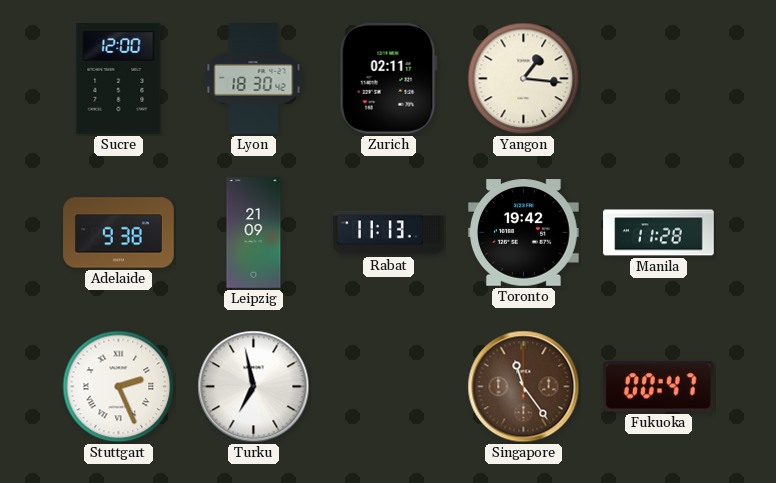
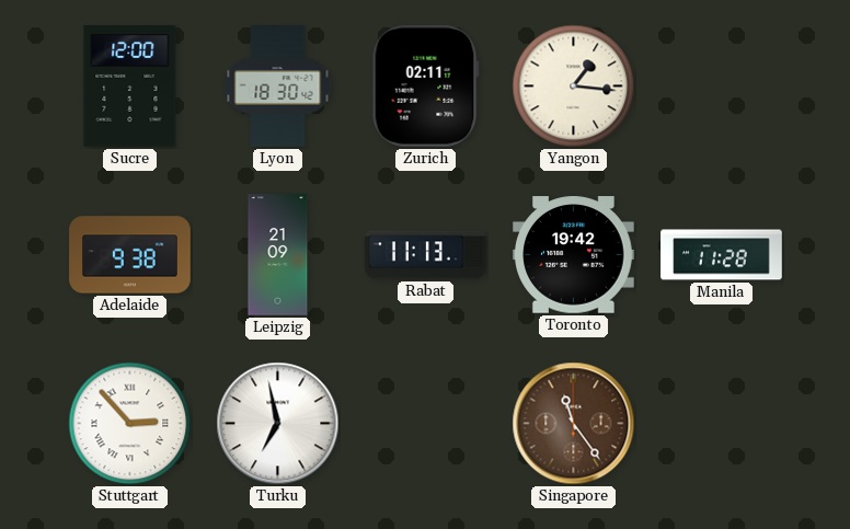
Stuttgart: 2:26 -> 2:53 (130, 424)
Fukuoka: 00:47 -> none (658, 387)
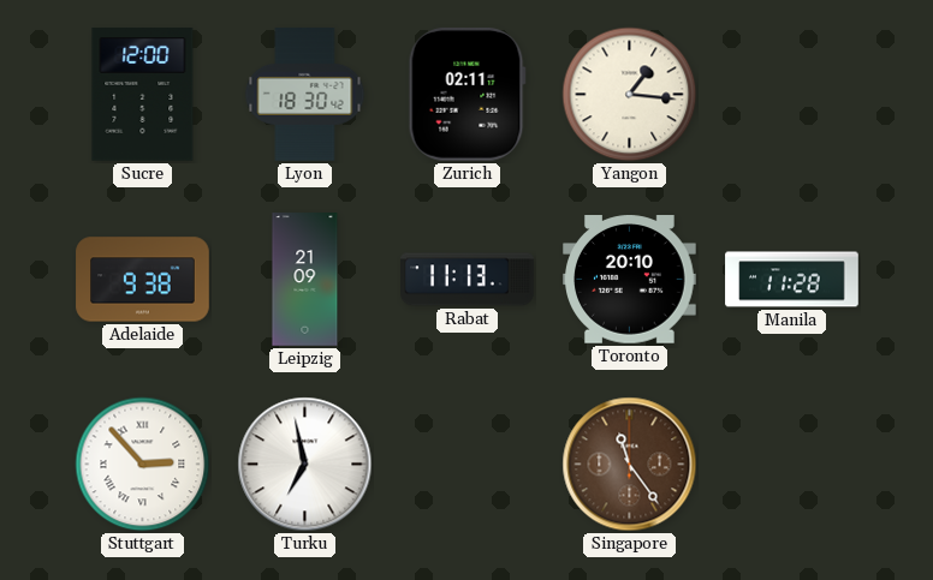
Toronto: 19:42 -> 20:10 (630, 280)
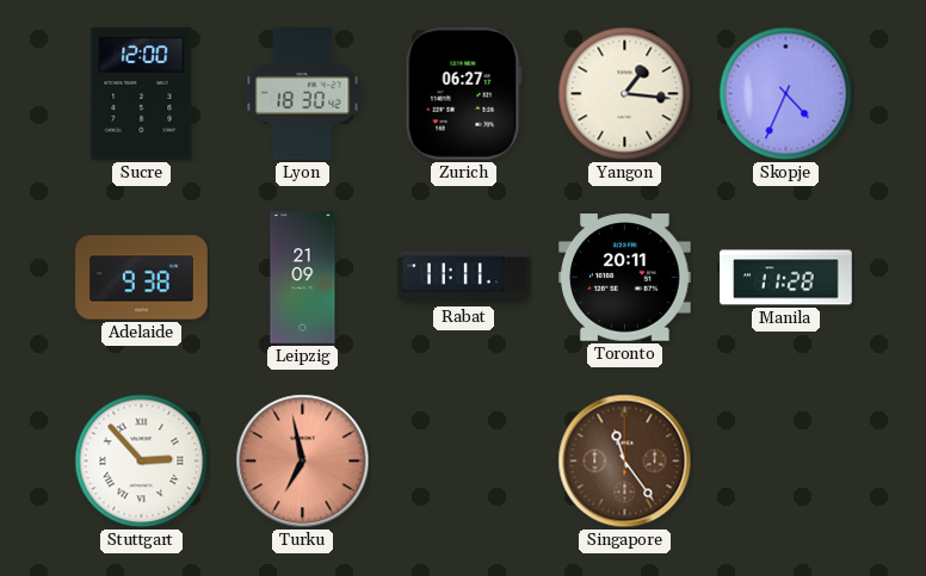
Zurich: 02:11 -> 06:27 (463, 93)
Skopje: none -> 4:34 (786, 94)
Rabat: 11:13 -> 11:11 (464, 278)
Toronto: 20:10 -> 20:11 (625, 278)
Turku dial: white -> salmon (303, 462)
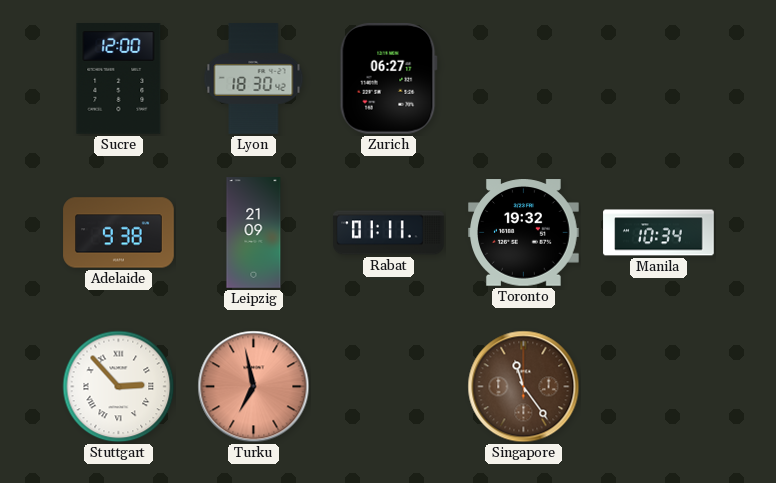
Yangon: 1:16 -> none (625, 94)
Skopje: 4:34 -> none (786, 94)
Rabat: 11:11 -> 01:11 (389, 233)
Toronto: 20:11 -> 19:32 (524, 233)
Manila: 11:28 -> 10:34 (659, 233)
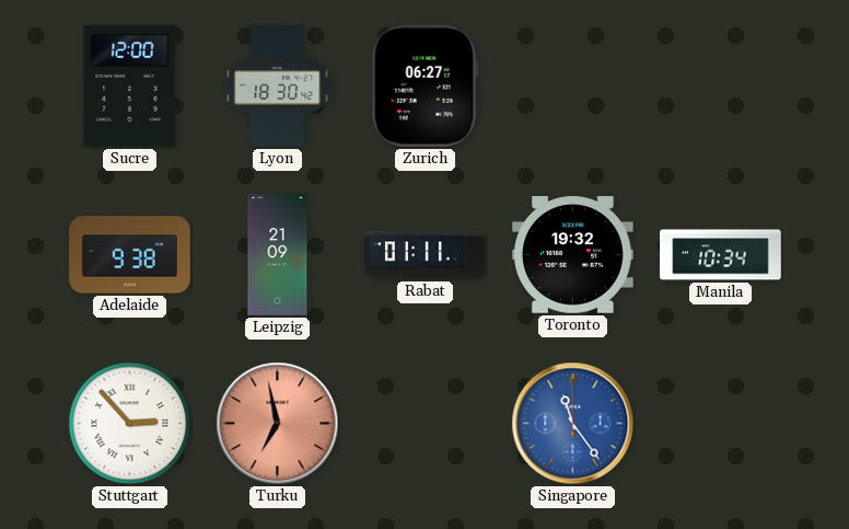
Singapore dial: brown -> blue (573, 424)
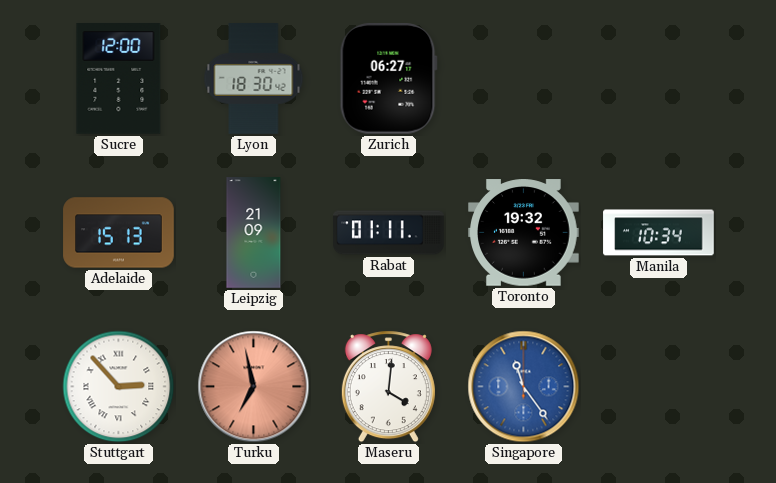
Adelaide: 9:38 -> 15:13 (119, 233)
Maseru: none -> 4:01 (388, 387)
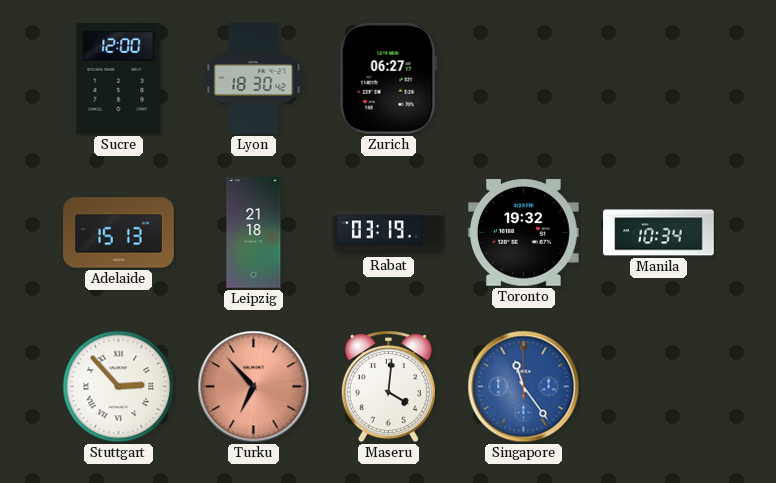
Leipzig: 21:09 -> 21:18 (254, 233)
Rabat: 01:11 -> 03:19 (389, 233)
Turku: 6:58 -> 6:53 (254, 387)
